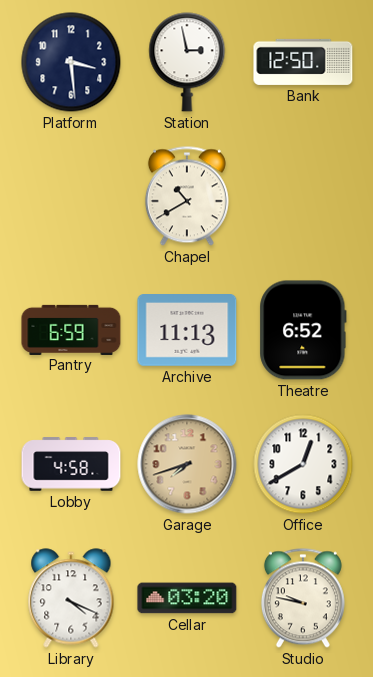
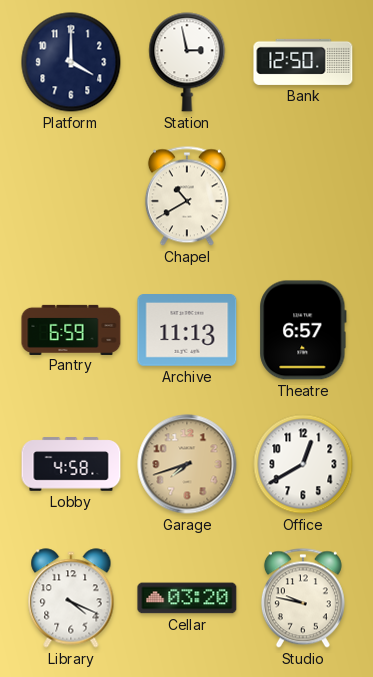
Platform: 3:29 -> 4:00 (71, 62)
Theatre: 6:52 -> 6:57 (303, 330)
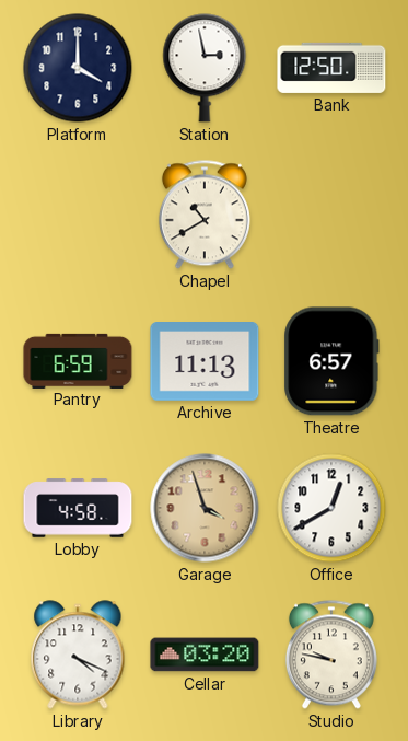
Garage: 7:42 -> 3:57 (205, 508)
